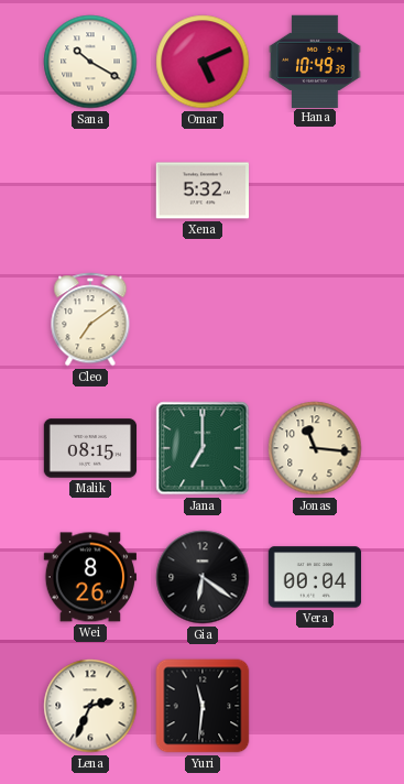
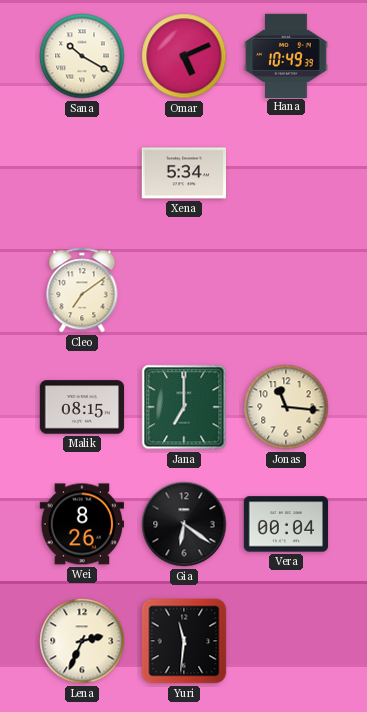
Xena: 5:32 -> 5:34 (183, 173)
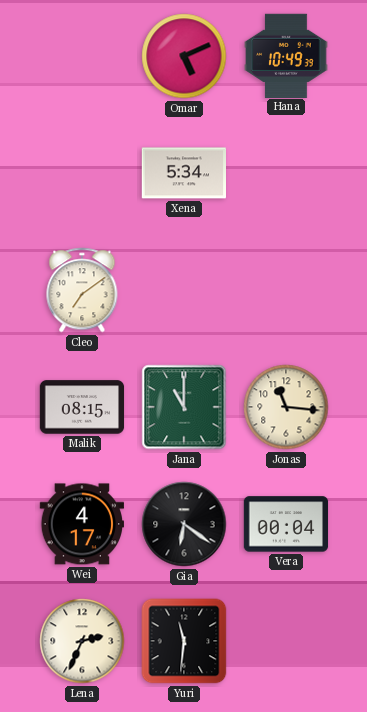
Sana: 10:20 -> none (82, 56)
Jana: 7:00 -> 11:00 (184, 407)
Wei: 8:26 -> 4:17 (81, 524)
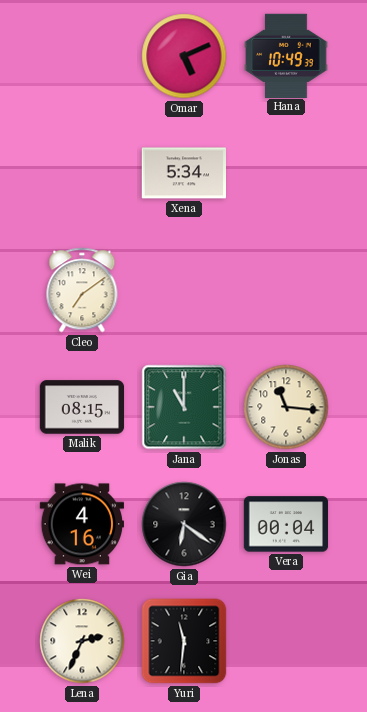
Wei: 4:17 -> 4:16 (81, 524)
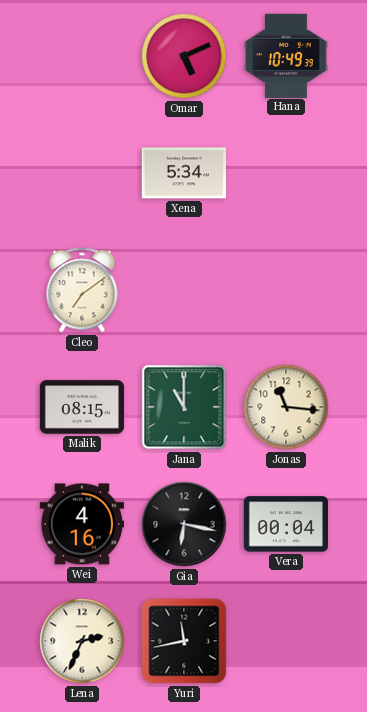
Gia: 6:21 -> 6:17 (184, 524)
Yuri: 11:31 -> 11:43 (184, 641)
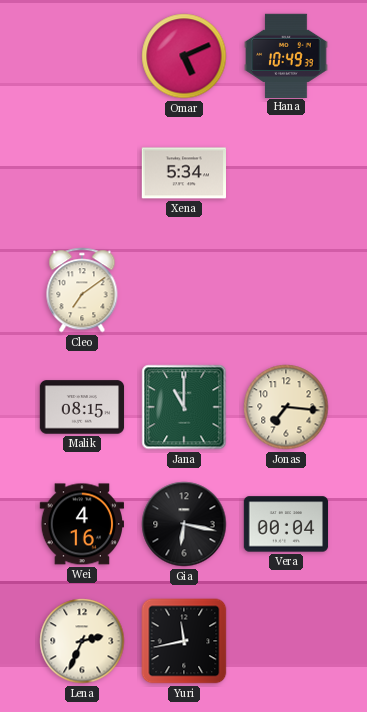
Jonas: 11:16 -> 7:16 (286, 407)
